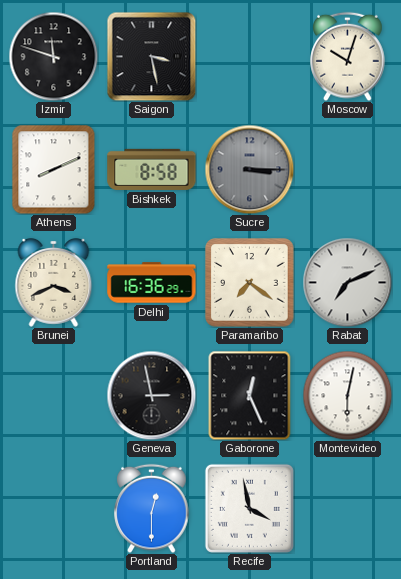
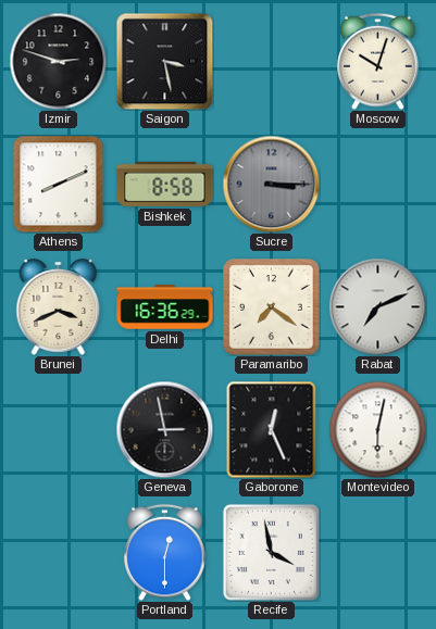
Izmir: 11:48 -> 2:48 (58, 61)
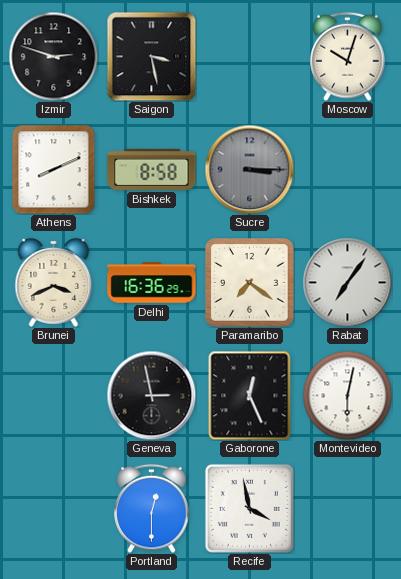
Rabat: 7:11 -> 7:06 (347, 282)
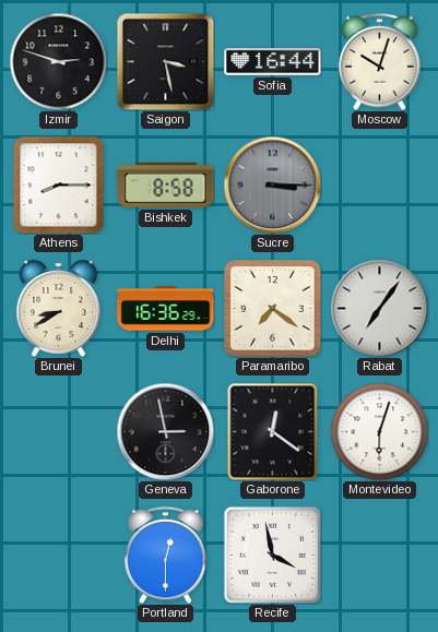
Sofia: none -> 16:44 (273, 62)
Athens: 8:11 -> 8:15 (59, 184)
Brunei: 3:41 -> 8:40 (59, 308)
Gaborone: 12:26 -> 12:21 (273, 431)
Montevideo: 6:02 -> 6:03 (379, 431)
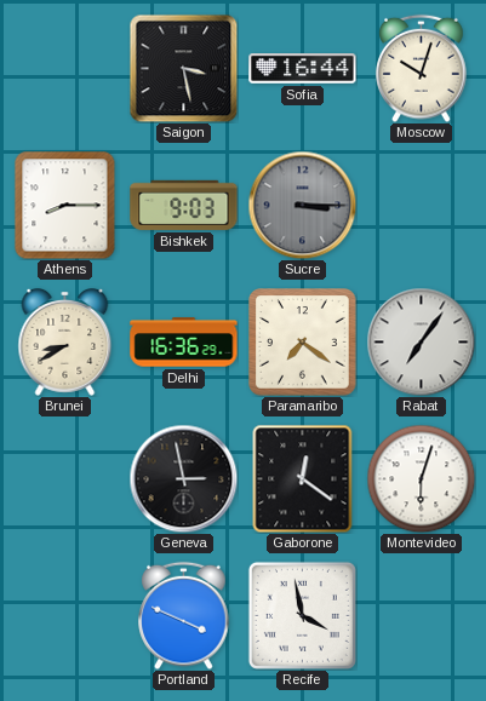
Izmir: 2:48 -> none (58, 61)
Bishkek: 8:58 -> 9:03 (184, 205)
Portland: 12:30 -> 3:49 (184, 615)
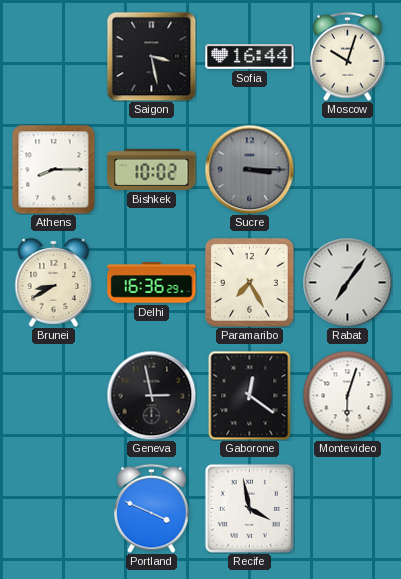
Bishkek: 9:03 -> 10:02 (152, 169)
Paramaribo: 7:21 -> 7:25 (250, 283)
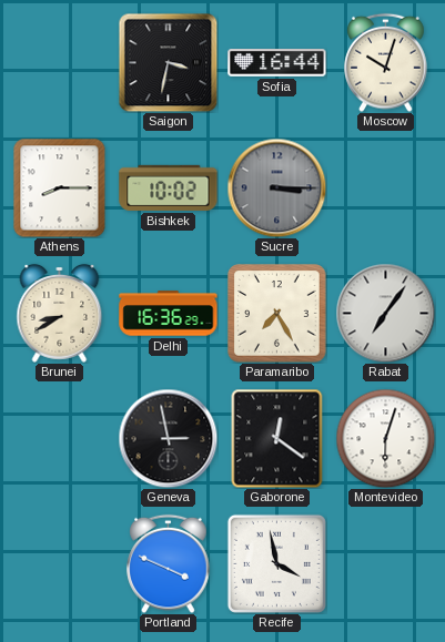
Saigon: 3:28 -> 3:32 (168, 62)
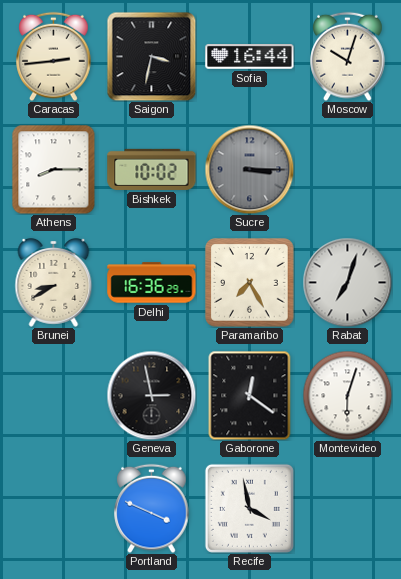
Caracas: none -> 2:44 (54, 56)
Rabat: 7:06 -> 7:03 (347, 282)
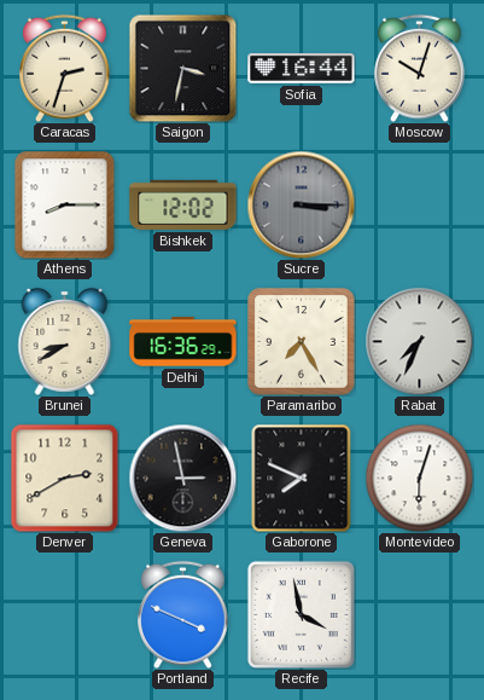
Caracas: 2:44 -> 2:33 (65, 68)
Bishkek: 10:02 -> 12:02 (183, 204)
Rabat: 7:03 -> 7:34 (419, 341)
Denver: none -> 2:40 (64, 478)
Gaborone: 12:21 -> 7:49 (302, 478)
